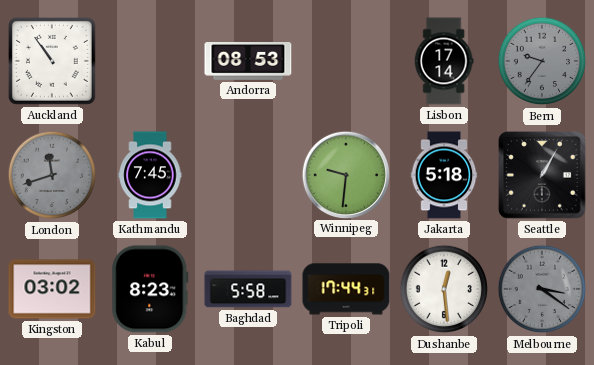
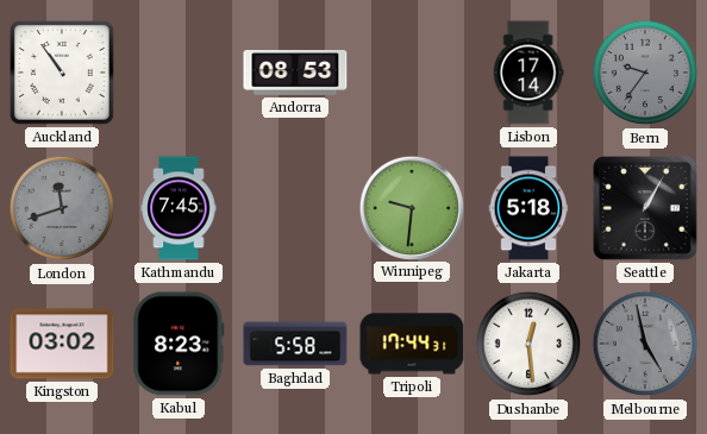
Melbourne: 3:21 -> 4:58 (645, 344)
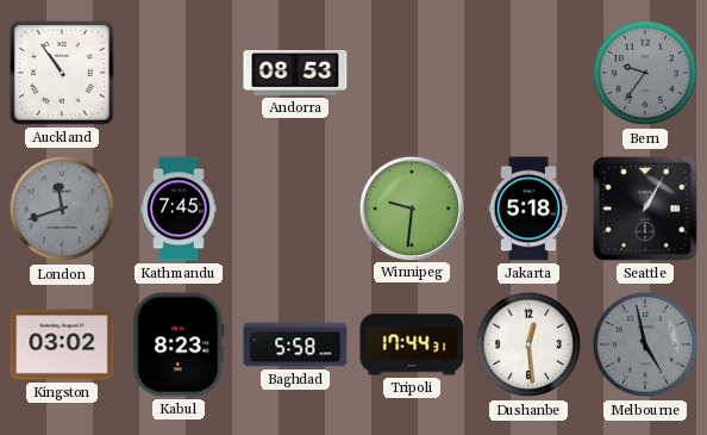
Lisbon: 17:14 -> none (528, 73)
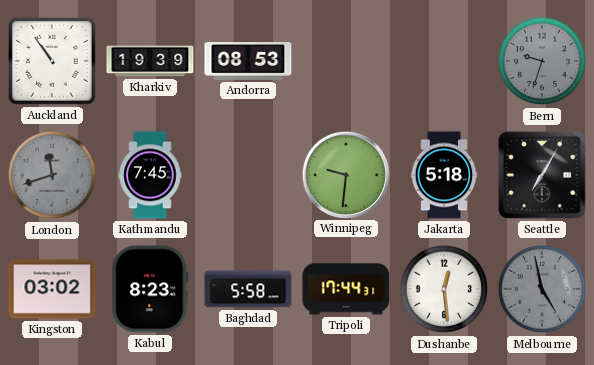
Kharkiv: none -> 19:39 (150, 61)
Bern: 9:36 -> 9:33 (542, 61)
Seattle: 1:05 -> 7:05 (542, 175)
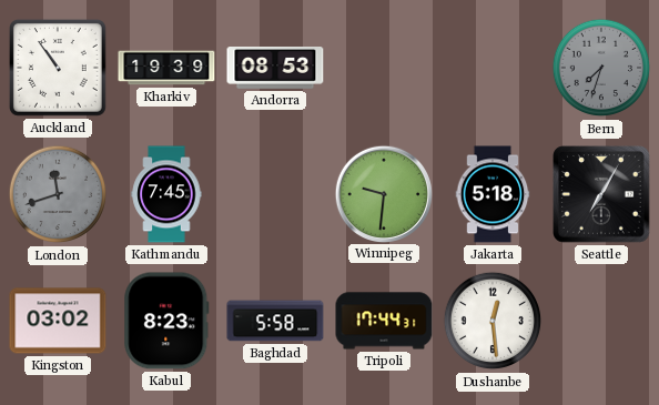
Bern: 9:33 -> 7:33 (601, 68)
Melbourne: 4:58 -> none (542, 289)
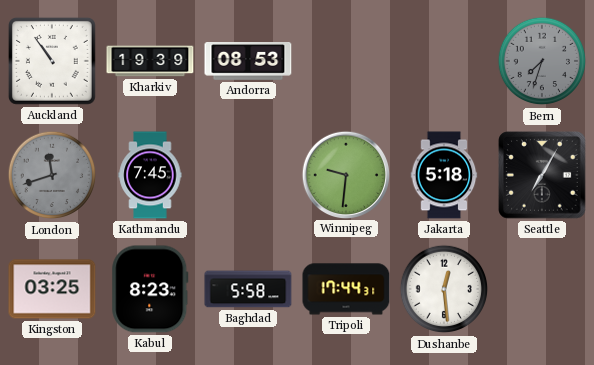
Kingston: 03:02 -> 03:25 (52, 289)
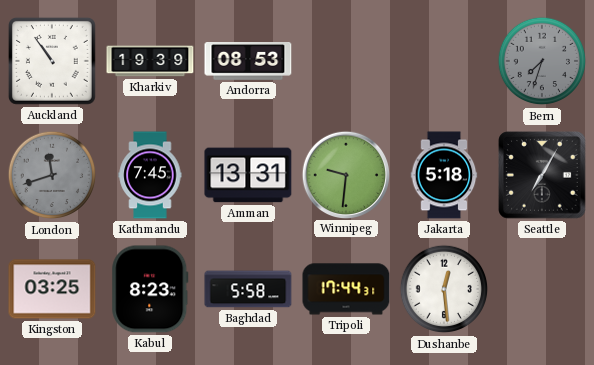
Amman: none -> 13:31 (248, 175)
